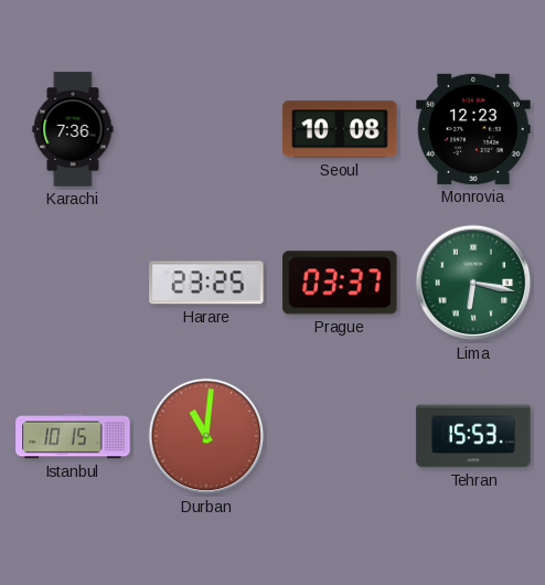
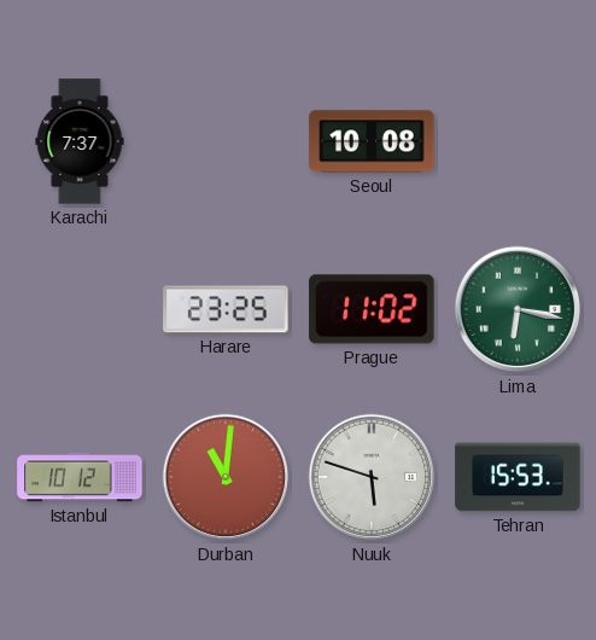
Karachi: 7:36 -> 7:37 (80, 141)
Monrovia: 12:23 -> none (473, 129)
Prague: 03:37 -> 11:02 (372, 309)
Istanbul: 10:15 -> 10:12 (80, 477)
Nuuk: none -> 5:48 (372, 477)
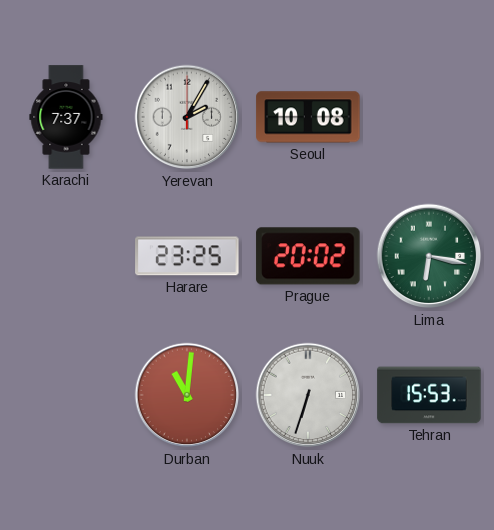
Yerevan: none -> 2:05 (187, 117)
Prague: 11:02 -> 20:02 (308, 256)
Istanbul: 10:12 -> none (80, 477)
Nuuk: 5:48 -> 6:33 (308, 395)
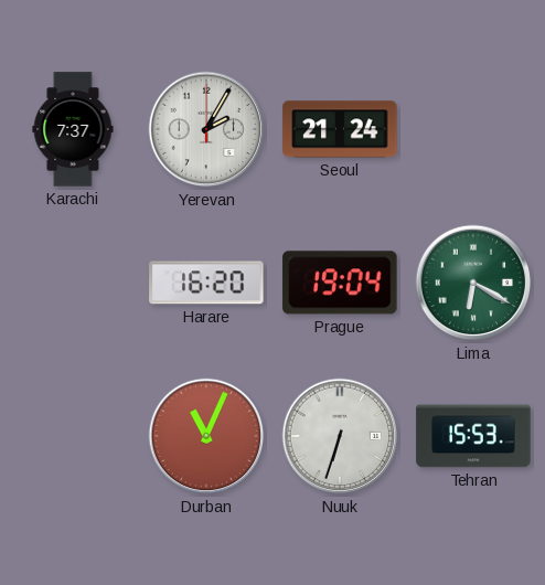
Seoul: 10:08 -> 21:24 (340, 129)
Harare: 23:25 -> 16:20 (206, 283)
Prague: 20:02 -> 19:04 (340, 283)
Lima: 6:17 -> 6:20 (473, 283)
Durban: 11:01 -> 11:04 (206, 436)
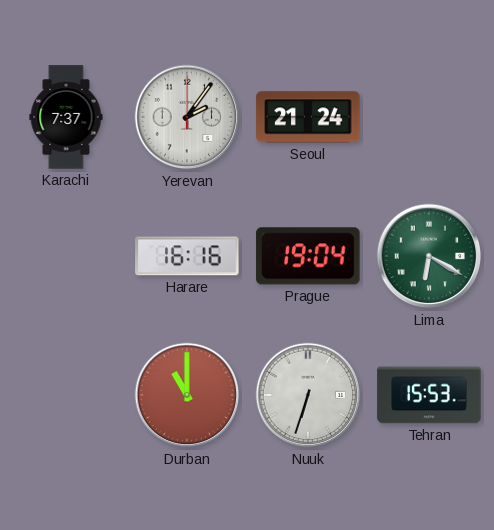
Yerevan: 2:05 -> 2:06 (187, 117)
Harare: 16:20 -> 16:16 (187, 256)
Durban: 11:04 -> 11:00 (187, 395)
